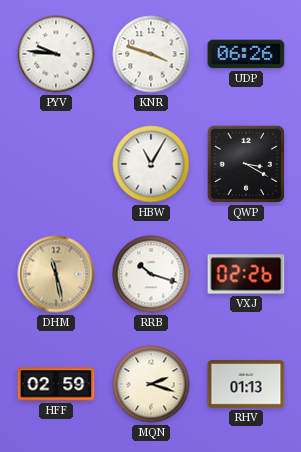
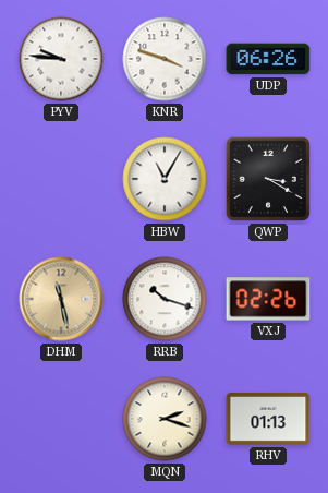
HFF: 02:59 -> none (56, 384)
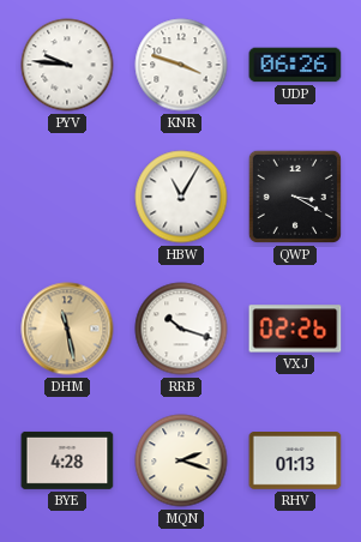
BYE: none -> 4:28 (67, 460)
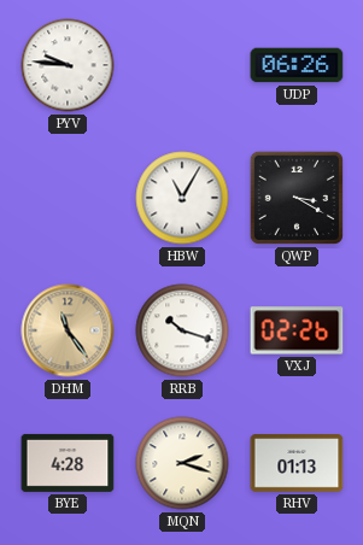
KNR: 3:48 -> none (181, 65)
DHM: 11:28 -> 11:24 (68, 330)
